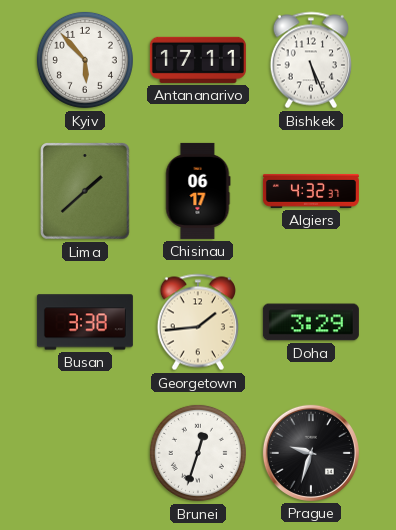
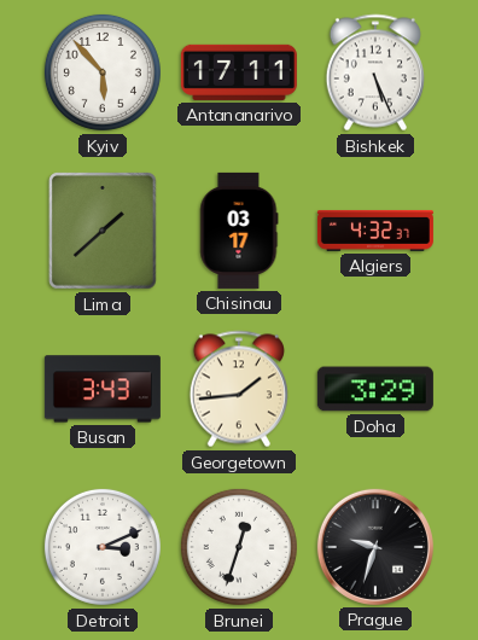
Chisinau: 06:17 -> 03:17 (239, 231)
Busan: 3:38 -> 3:43 (103, 389)
Detroit: none -> 3:11 (103, 547)
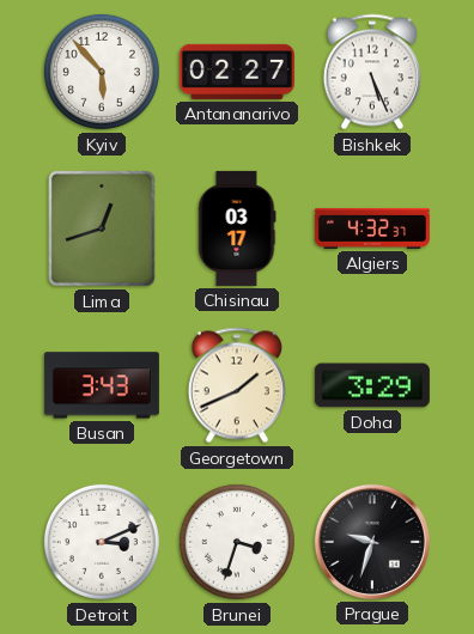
Antananarivo: 17:11 -> 02:27 (237, 72)
Lima: 1:38 -> 12:42 (103, 228)
Georgetown: 1:44 -> 1:41 (237, 385)
Brunei: 12:33 -> 3:33 (237, 542)
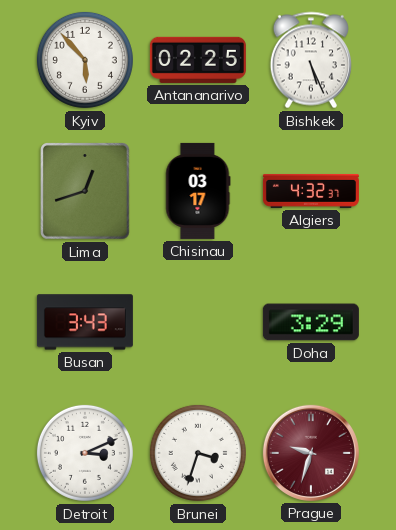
Antananarivo: 02:27 -> 02:25 (198, 60)
Georgetown: 1:41 -> none (237, 385)
Prague dial: black -> burgundy (311, 453)
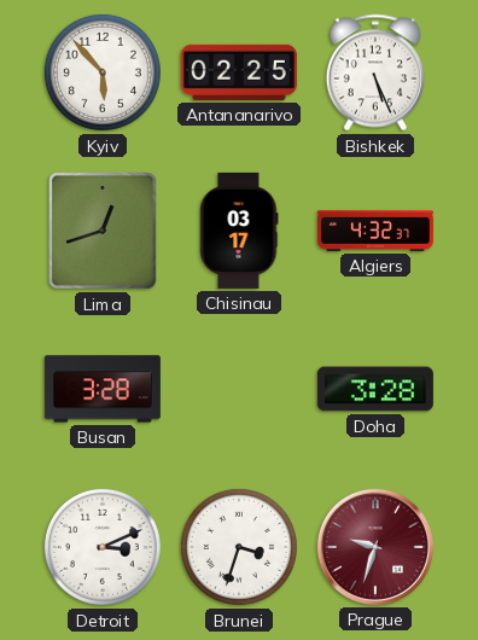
Busan: 3:43 -> 3:28 (103, 389)
Doha: 3:29 -> 3:28 (375, 389)
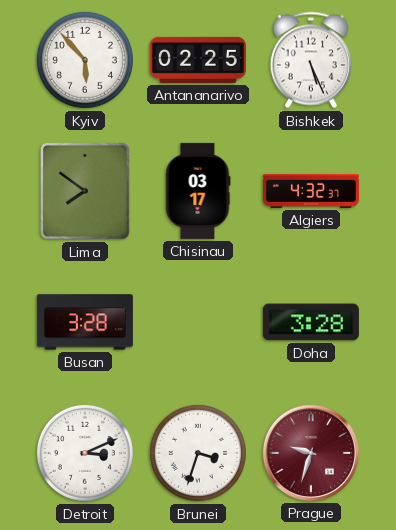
Lima: 12:42 -> 7:51 (86, 191)
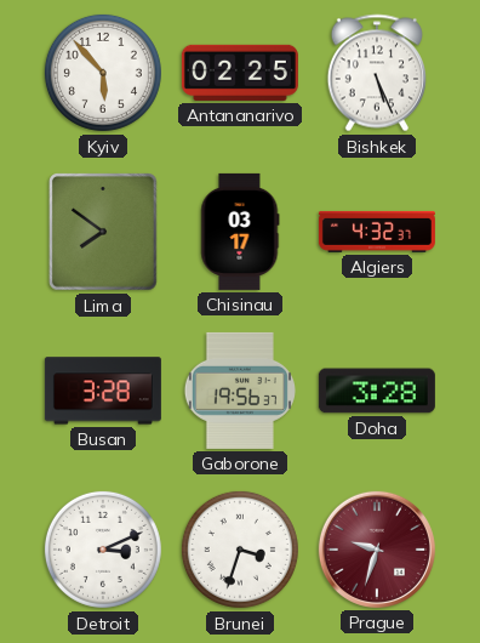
Gaborone: none -> 19:56 (240, 391)
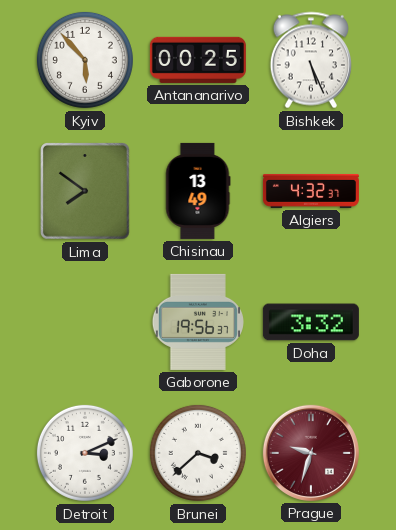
Antananarivo: 02:25 -> 00:25 (198, 60)
Chisinau: 03:17 -> 13:49 (198, 191)
Busan: 3:28 -> none (103, 391)
Doha: 3:28 -> 3:32 (311, 322)
Brunei: 3:33 -> 3:38 (198, 453)
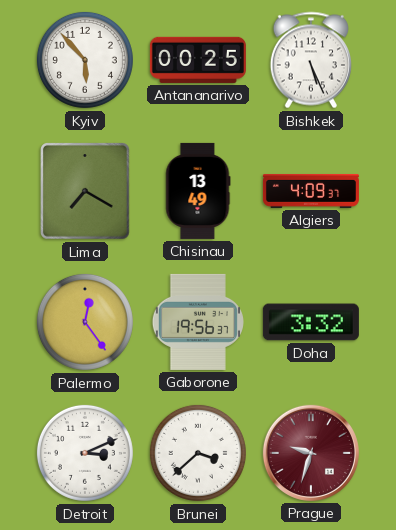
Lima: 7:51 -> 7:20 (86, 191)
Algiers: 4:32 -> 4:09 (311, 191)
Palermo: none -> 12:24 (85, 322)
